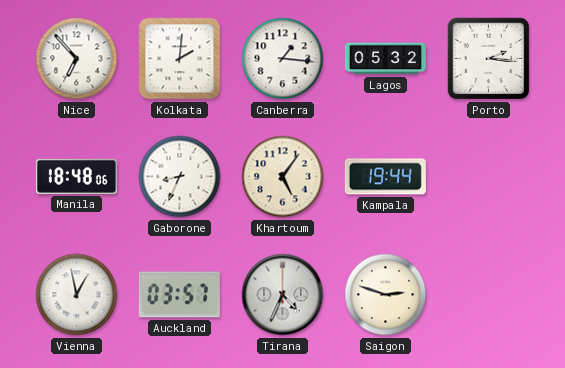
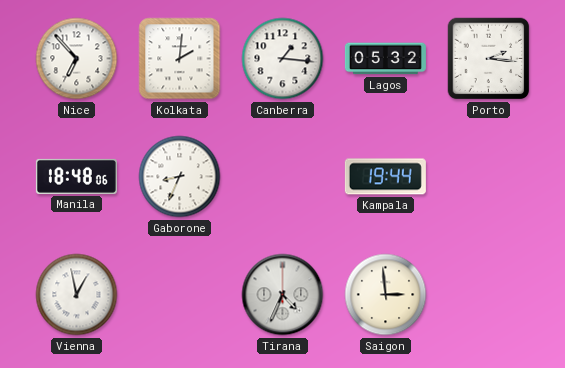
Khartoum: 5:06 -> none (283, 177)
Auckland: 03:57 -> none (179, 295)
Saigon: 2:48 -> 2:59 (386, 295)
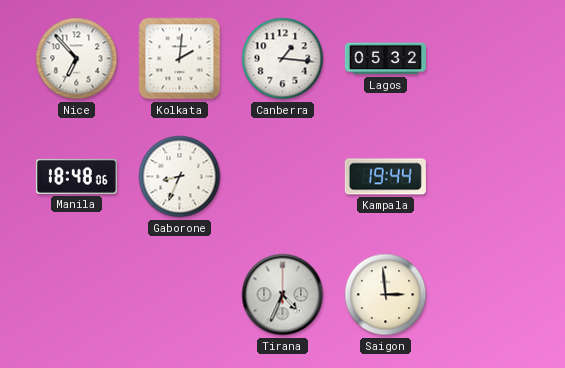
Porto: 2:16 -> none (489, 59)
Vienna: 12:58 -> none (77, 295)
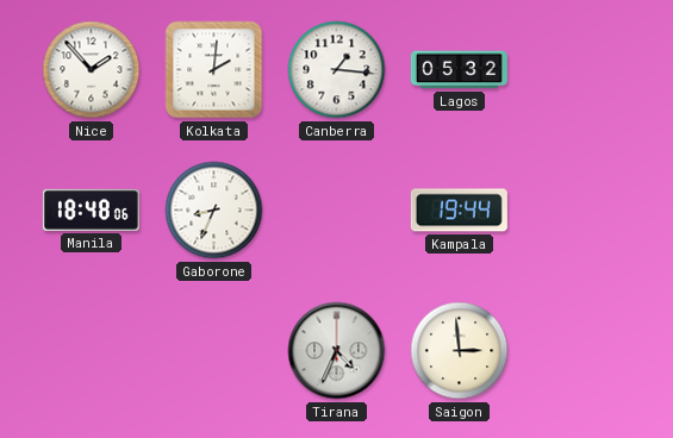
Nice: 6:53 -> 1:53 (92, 70)
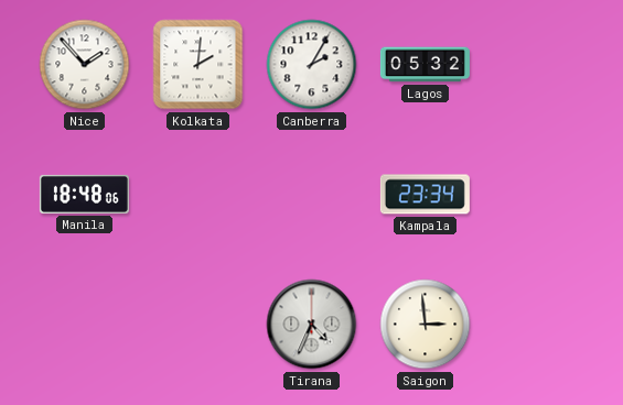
Canberra: 1:16 -> 2:05 (312, 65)
Gaborone: 8:34 -> none (214, 211)
Kampala: 19:44 -> 23:34 (425, 195)
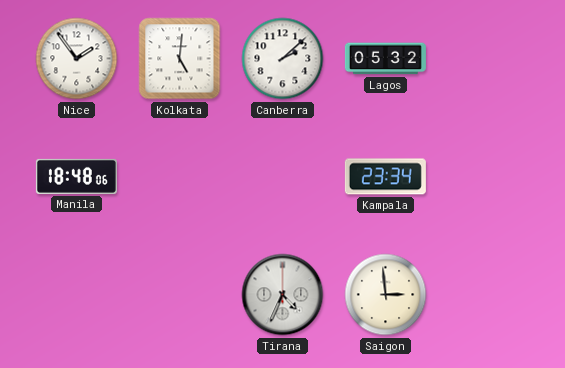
Nice: 1:53 -> 1:54 (77, 59)
Kolkata: 2:01 -> 5:01 (180, 59)
Canberra: 2:05 -> 2:08 (283, 59)
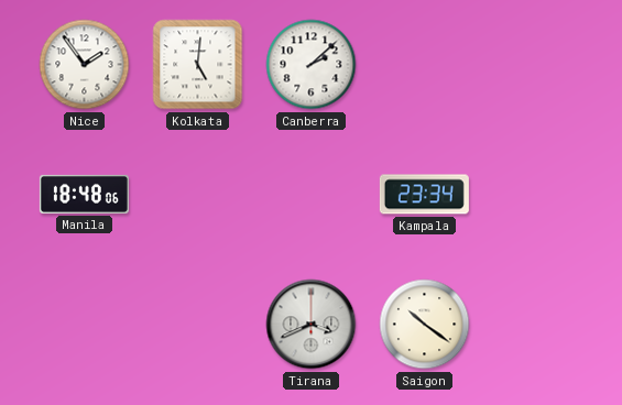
Lagos: 05:32 -> none (385, 59)
Tirana: 4:34 -> 3:41 (312, 325)
Saigon: 2:59 -> 10:21 (425, 325)
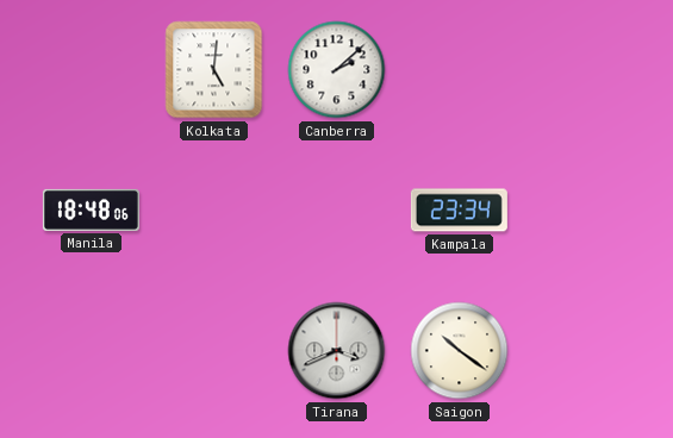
Nice: 1:54 -> none (85, 65)
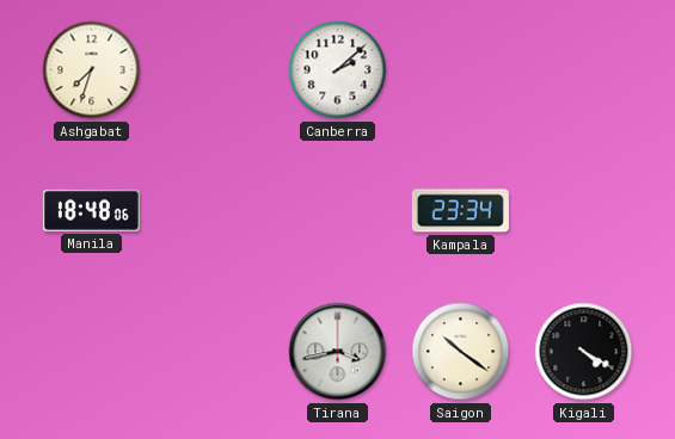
Ashgabat: none -> 7:33 (92, 70)
Kolkata: 5:01 -> none (214, 70)
Tirana: 3:41 -> 3:43 (338, 352)
Kigali: none -> 4:20 (584, 352)
